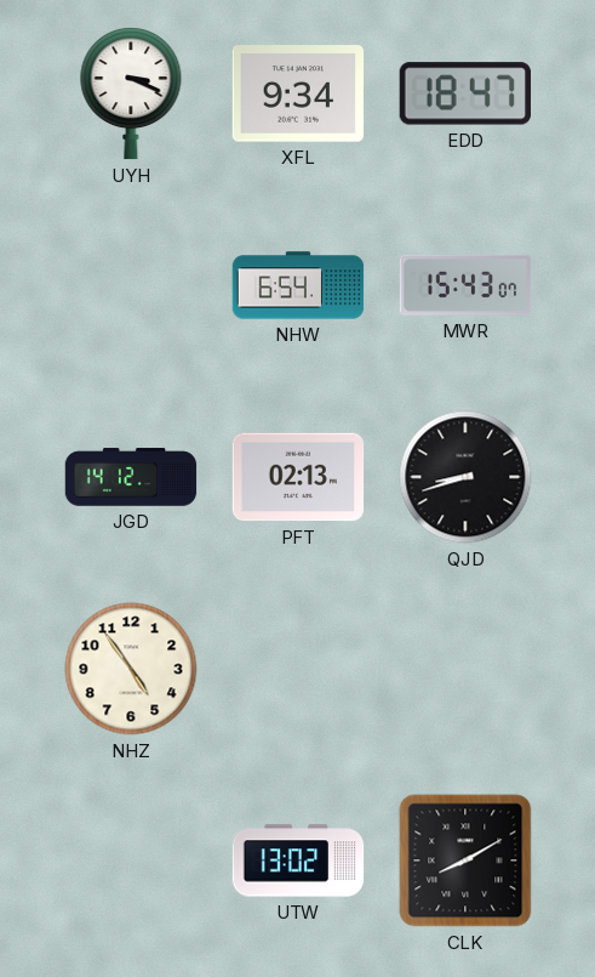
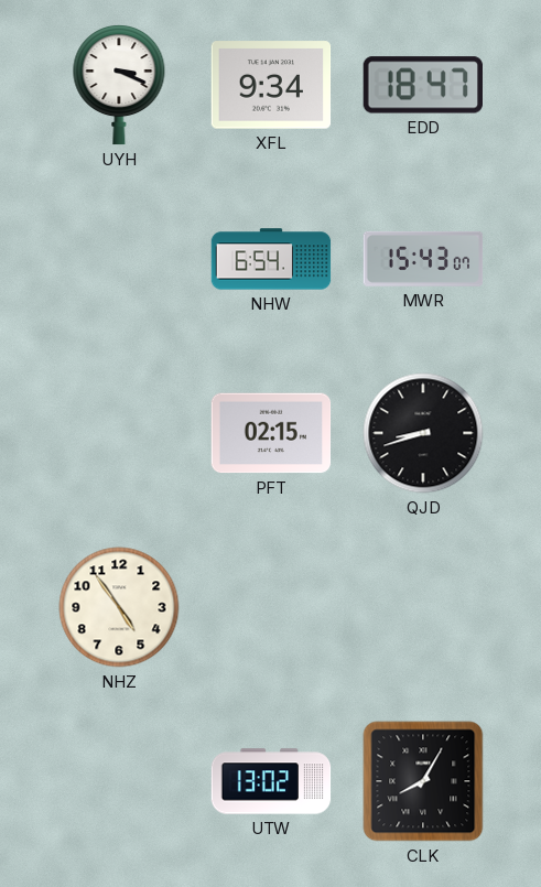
JGD: 14:12 -> none (131, 477)
PFT: 02:13 -> 02:15 (271, 433)
CLK: 8:10 -> 8:05 (423, 781)
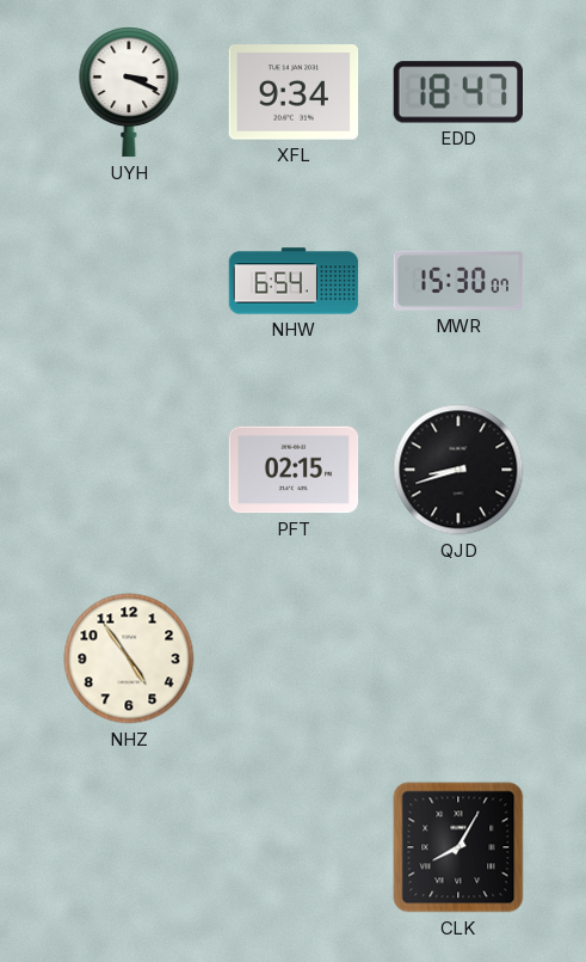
MWR: 15:43 -> 15:30 (458, 281)
UTW: 13:02 -> none (271, 781)
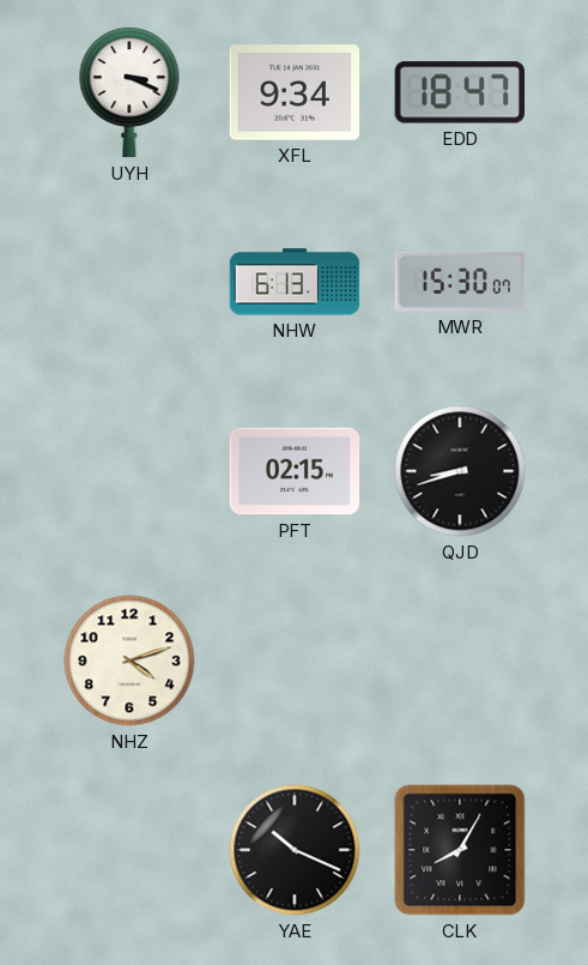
NHW: 6:54 -> 6:13 (295, 282)
NHZ: 4:54 -> 4:12 (129, 661)
YAE: none -> 10:19 (295, 850)
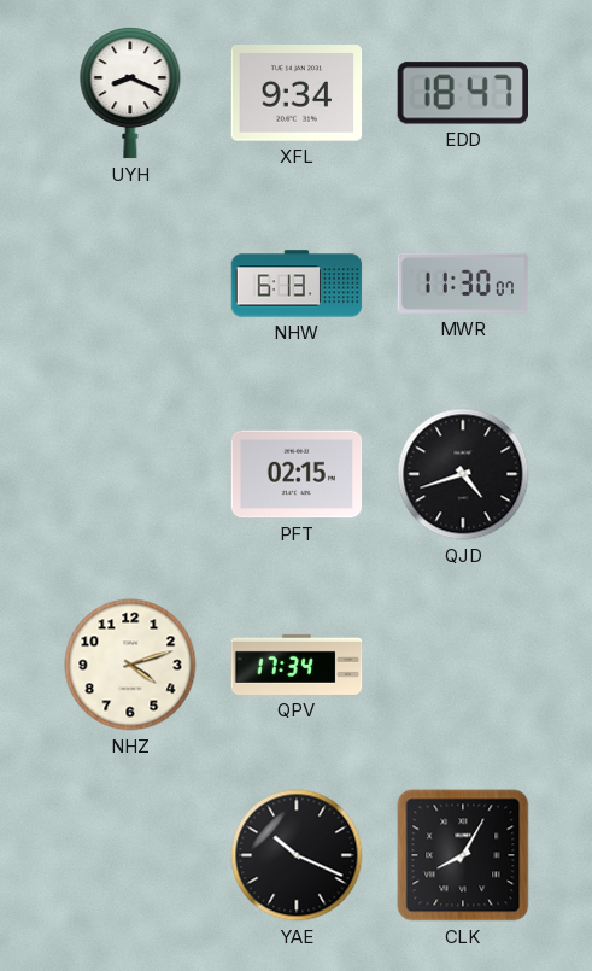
UYH: 3:19 -> 8:19 (130, 94)
MWR: 15:30 -> 11:30 (463, 283)
QJD: 8:42 -> 4:42 (463, 474)
QPV: none -> 17:34 (297, 665)
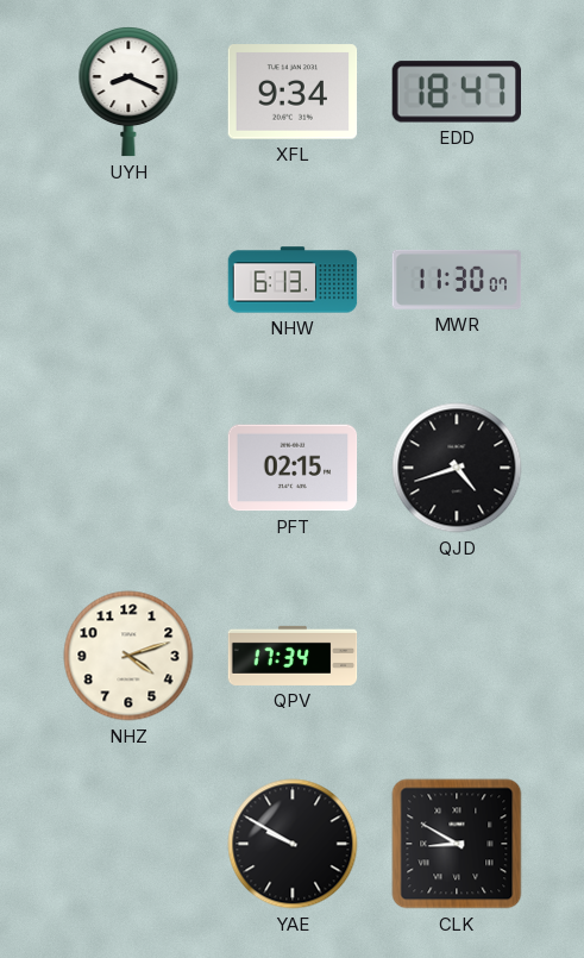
YAE: 10:19 -> 9:50 (293, 844)
CLK: 8:05 -> 8:50 (457, 844)
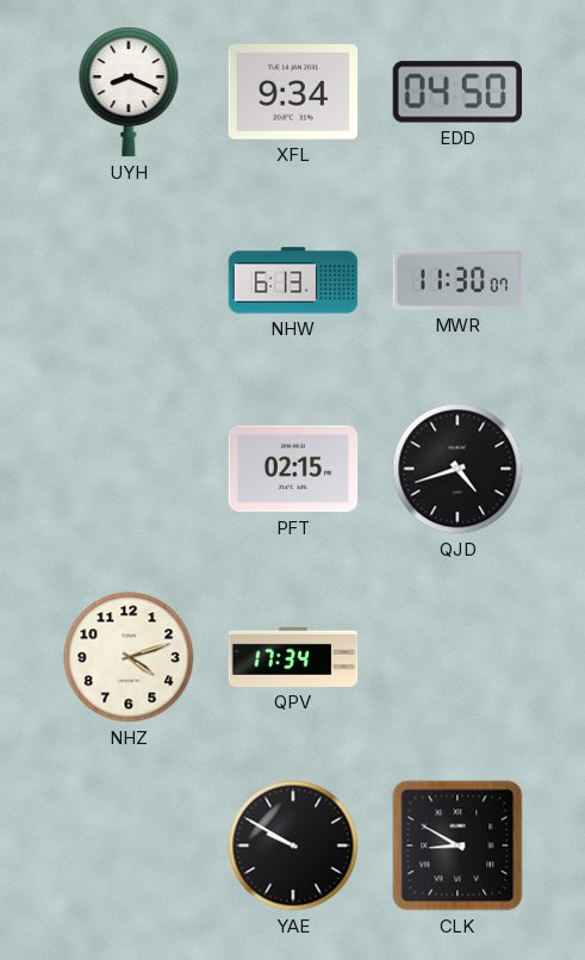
EDD: 18:47 -> 04:50 (456, 92)
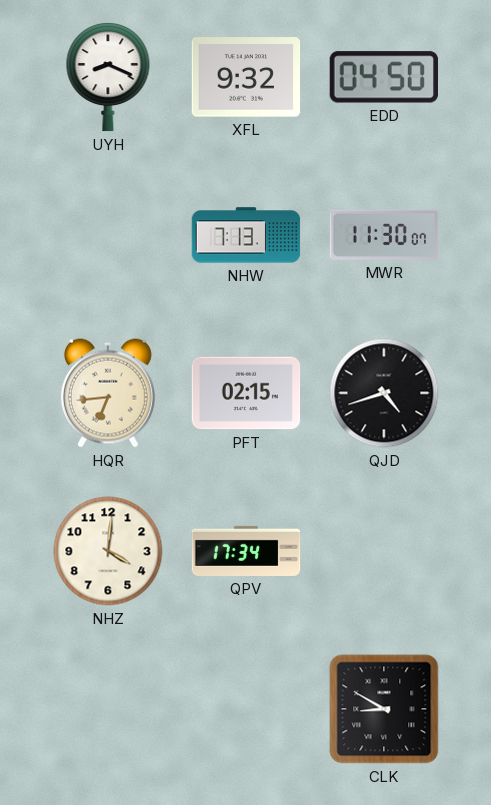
XFL: 9:34 -> 9:32 (246, 77)
NHW: 6:13 -> 7:13 (246, 235)
HQR: none -> 6:44 (108, 393)
NHZ: 4:12 -> 4:01 (108, 551)
YAE: 9:50 -> none (293, 846)
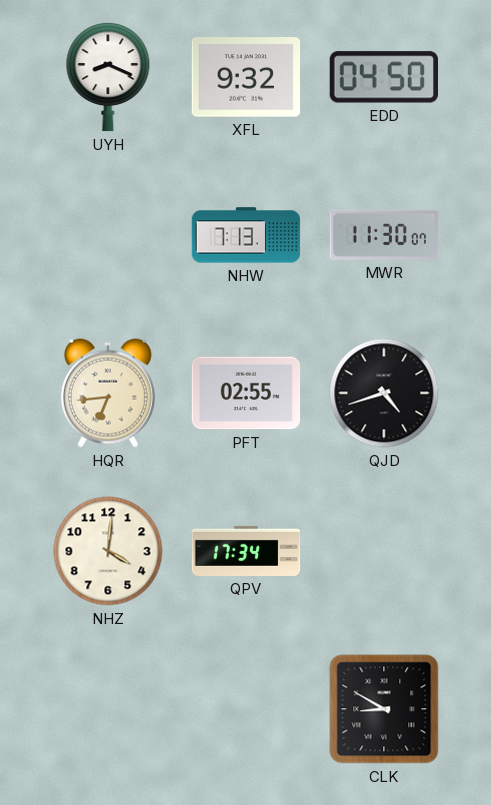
PFT: 02:15 -> 02:55 (246, 393)
